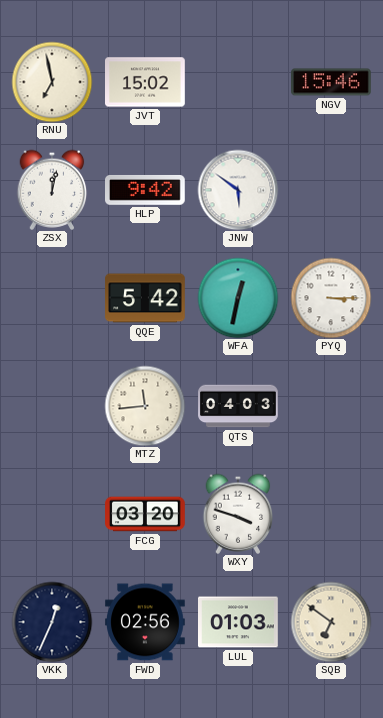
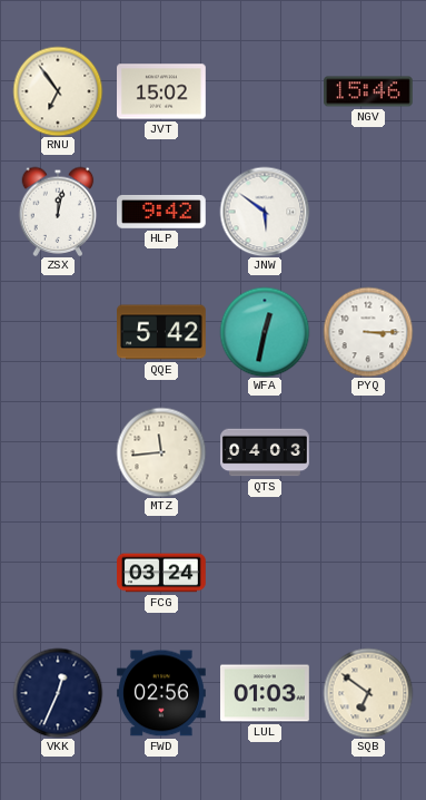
RNU: 6:58 -> 6:54 (58, 91)
FCG: 03:20 -> 03:24 (161, 573)
WXY: 3:48 -> none (238, 514)
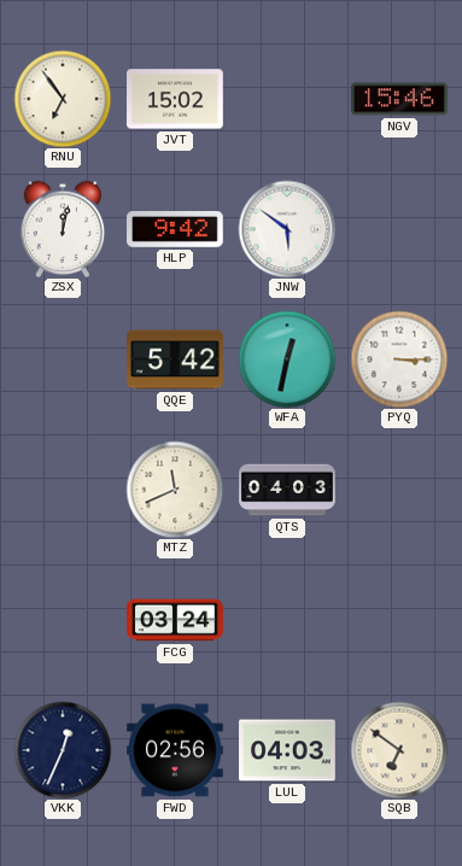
MTZ: 11:44 -> 11:41 (175, 490)
LUL: 01:03 -> 04:03 (288, 750)
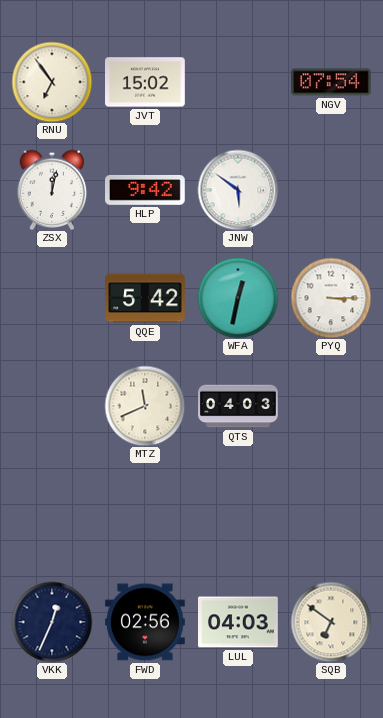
NGV: 15:46 -> 07:54 (332, 82)
FCG: 03:24 -> none (175, 620)
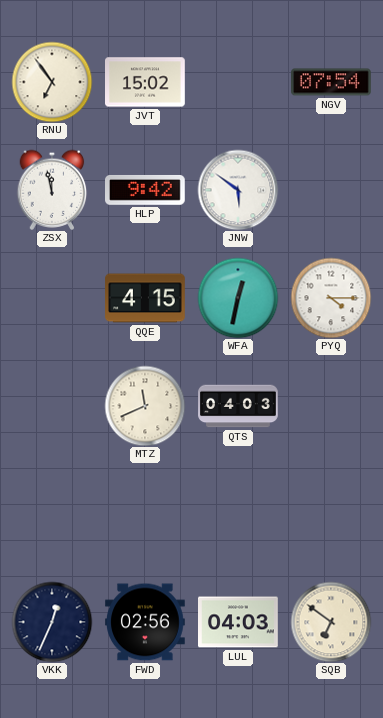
ZSX: 12:02 -> 11:58 (52, 190)
QQE: 5:42 -> 4:15 (145, 298)
PYQ: 3:15 -> 4:15 (331, 298)
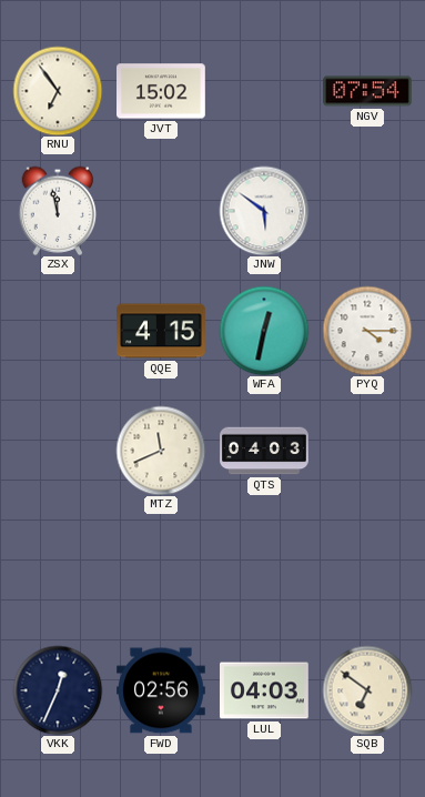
HLP: 9:42 -> none (146, 190)
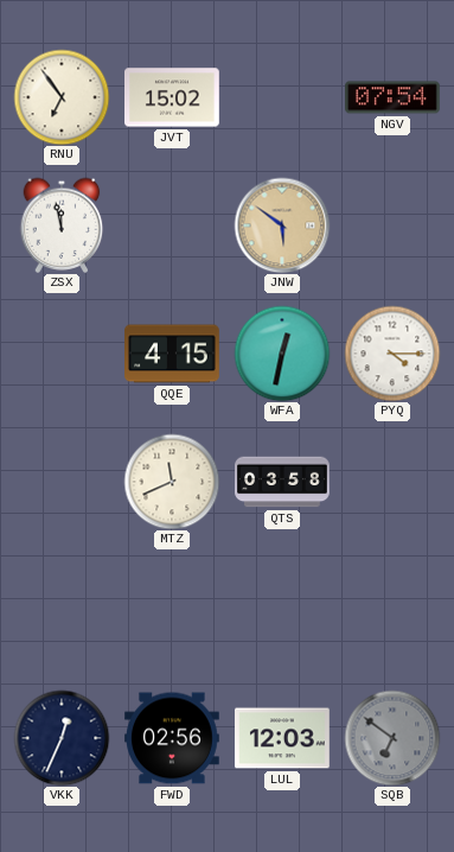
JNW dial: white -> champagne (282, 225)
QTS: 04:03 -> 03:58 (282, 482)
LUL: 04:03 -> 12:03 (283, 738)
SQB dial: cream -> grey (392, 738)
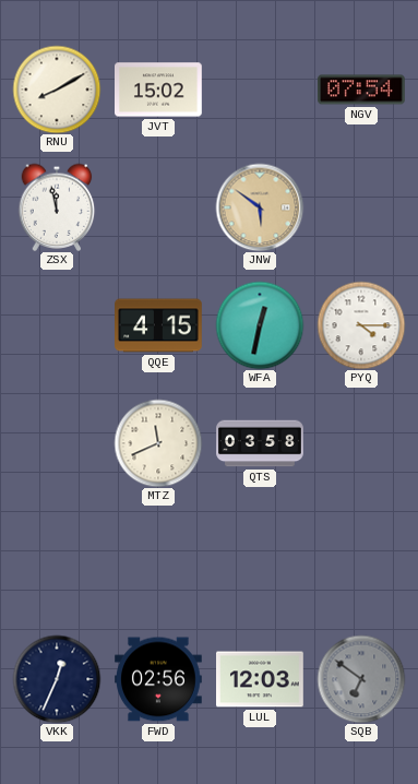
RNU: 6:54 -> 8:10 (57, 90)
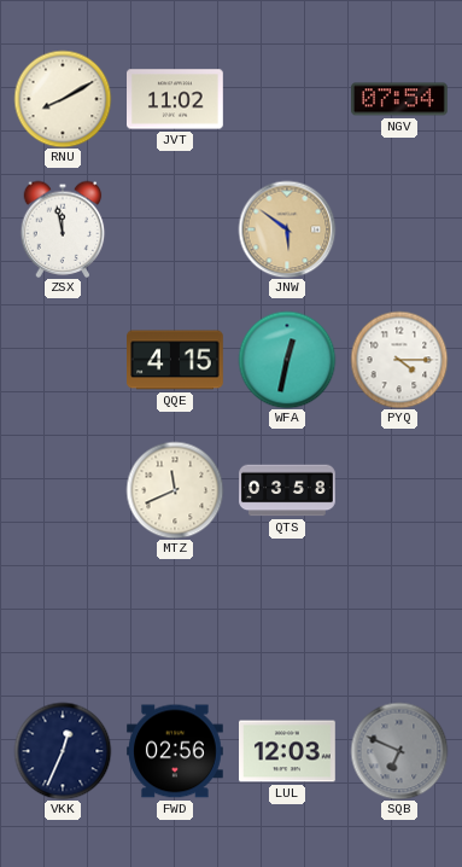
JVT: 15:02 -> 11:02 (176, 99)
SQB: 6:51 -> 6:49 (399, 751)
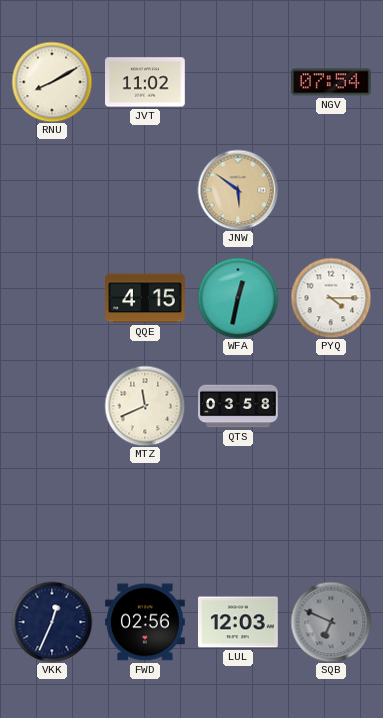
ZSX: 11:58 -> none (63, 229)
